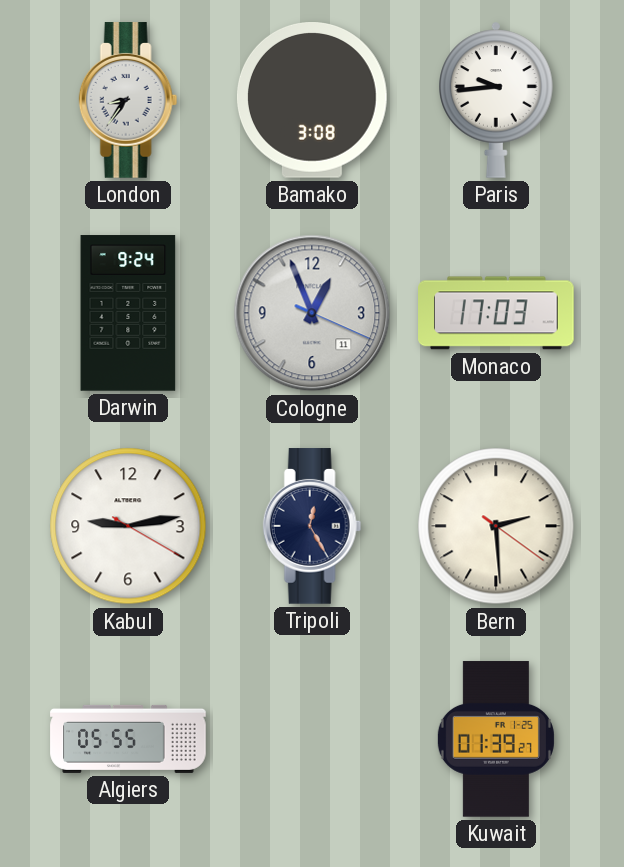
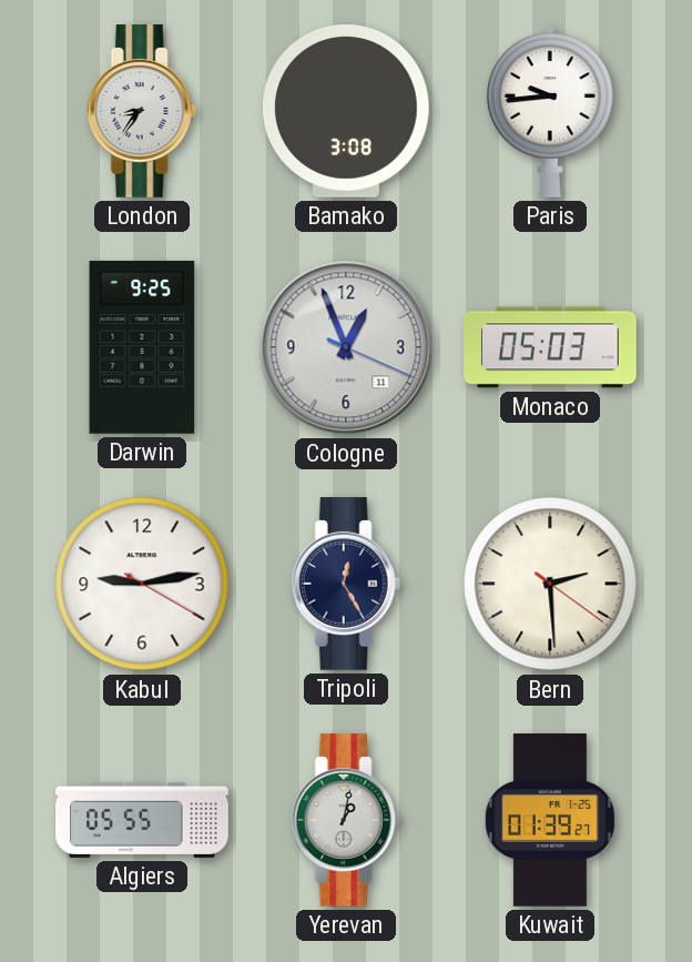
Darwin: 9:24 -> 9:25 (142, 347)
Monaco: 17:03 -> 05:03 (550, 347)
Yerevan: none -> 1:02 (346, 820)
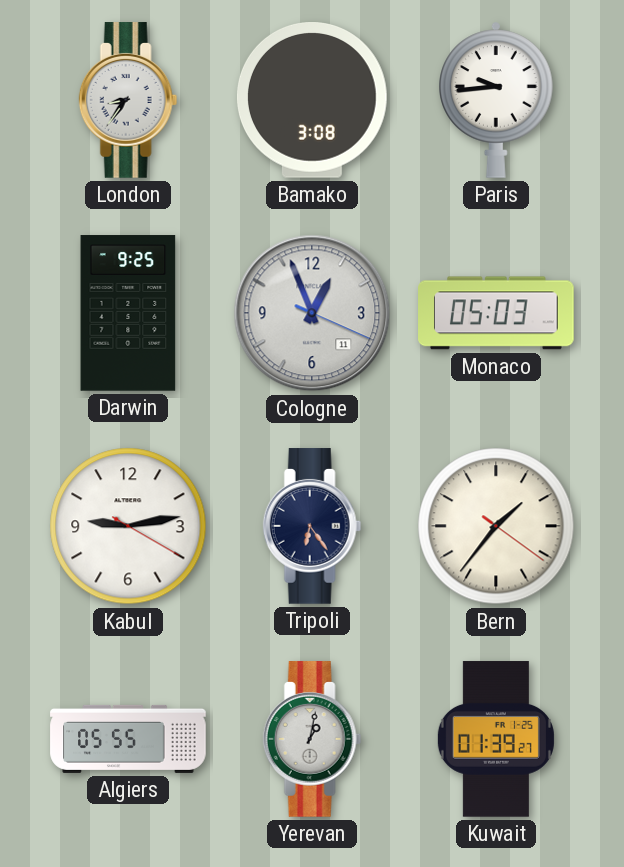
Tripoli: 12:25 -> 6:24 (312, 526)
Bern: 2:29 -> 1:36 (496, 526)
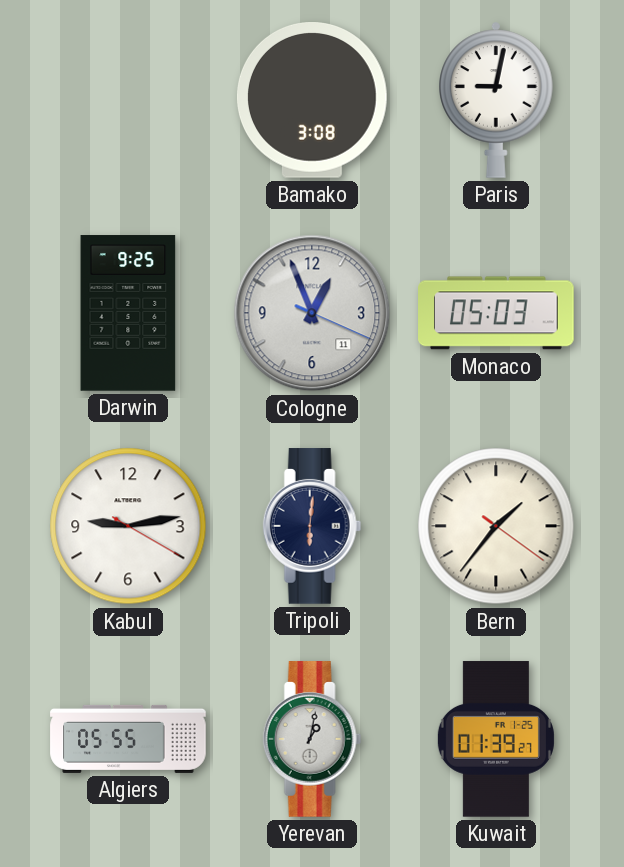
London: 8:36 -> none (128, 100)
Paris: 9:44 -> 9:02 (496, 100)
Tripoli: 6:24 -> 6:01 (312, 526)
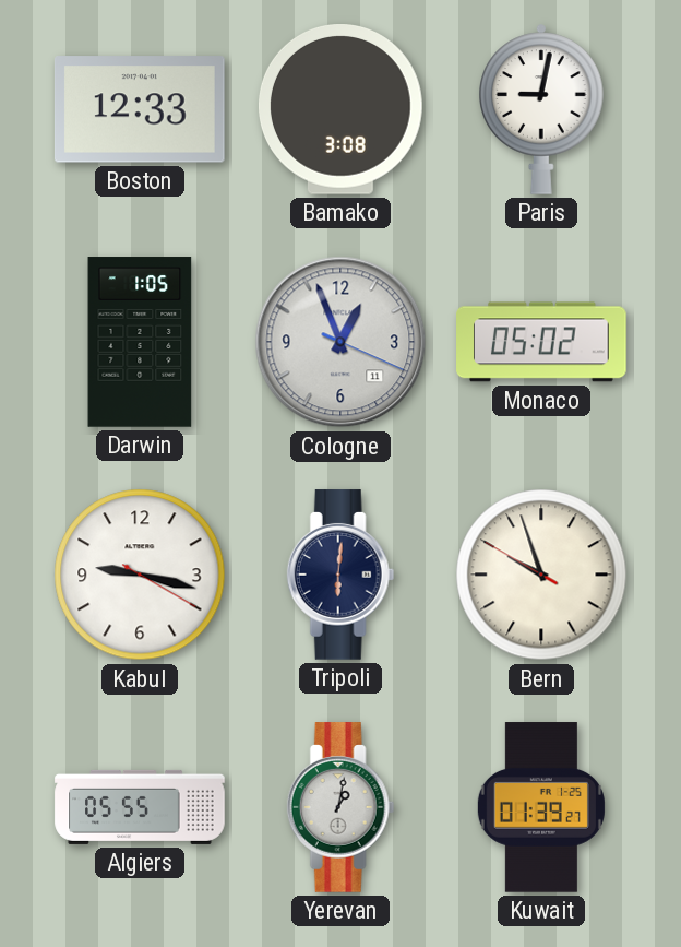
Boston: none -> 12:33 (140, 109)
Darwin: 9:25 -> 1:05 (140, 342)
Monaco: 05:03 -> 05:02 (541, 342)
Kabul: 9:13 -> 9:17 (140, 575)
Bern: 1:36 -> 9:56 (541, 575)
